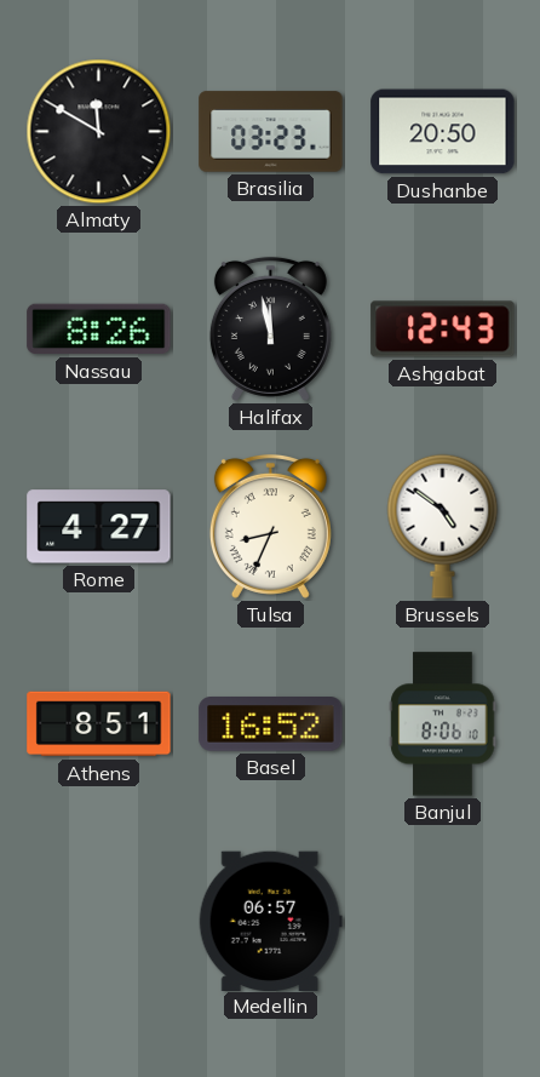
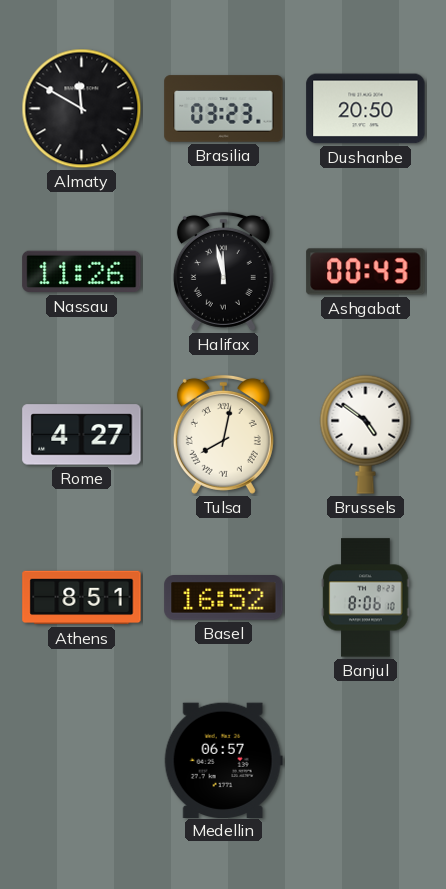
Nassau: 8:26 -> 11:26 (82, 272)
Ashgabat: 12:43 -> 00:43 (366, 272)
Tulsa: 8:34 -> 8:02 (223, 434)
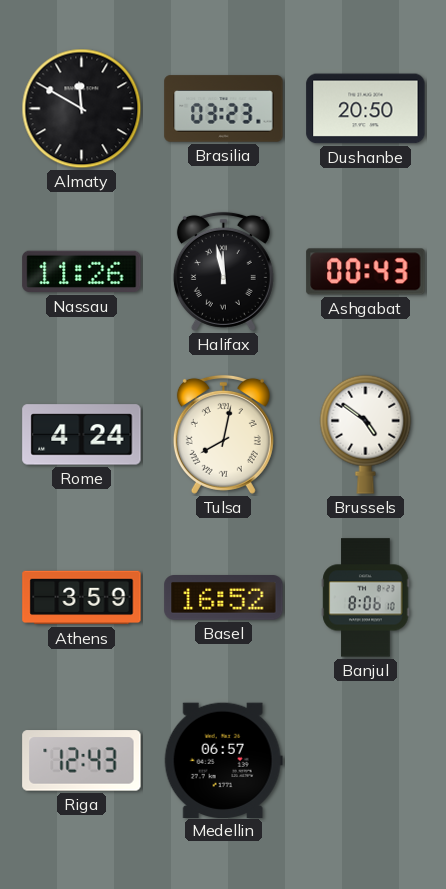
Rome: 4:27 -> 4:24 (82, 435)
Athens: 8:51 -> 3:59 (82, 598)
Riga: none -> 12:43 (82, 761)
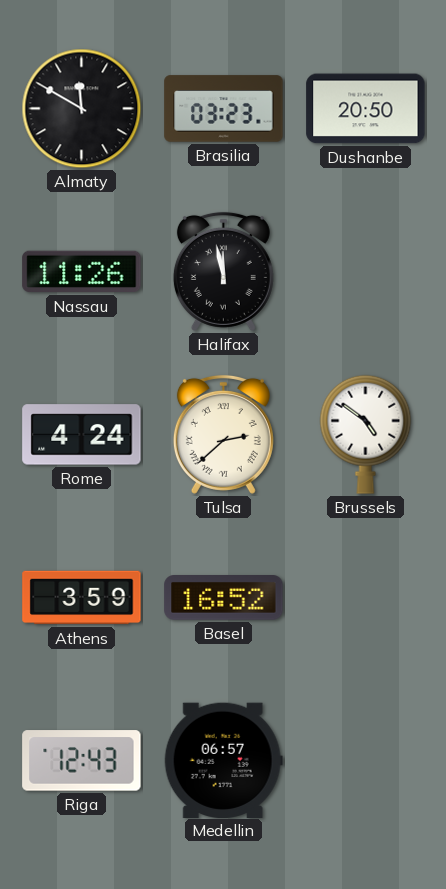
Ashgabat: 00:43 -> none (366, 272)
Tulsa: 8:02 -> 2:38 (223, 434)
Banjul: 8:06 -> none (366, 598)
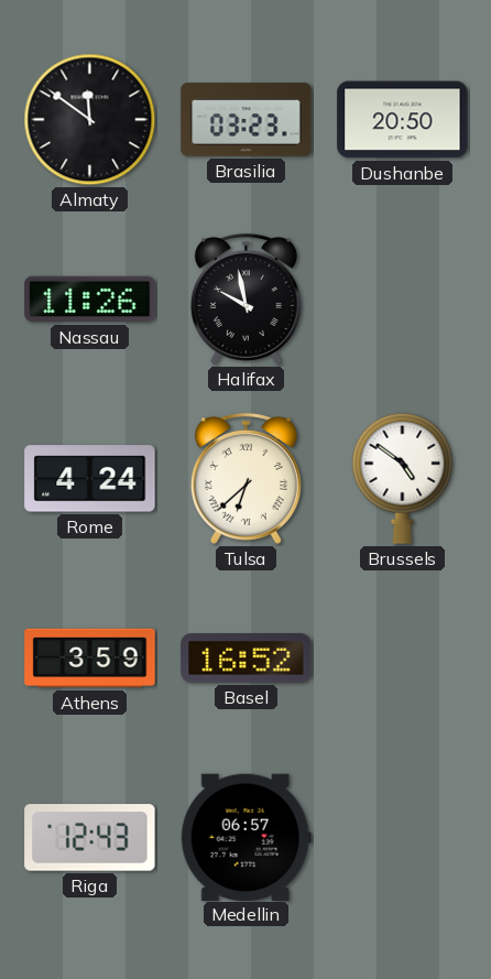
Almaty: 11:50 -> 11:51 (90, 120)
Halifax: 11:58 -> 9:58 (245, 298)
Tulsa: 2:38 -> 6:38 (245, 478)
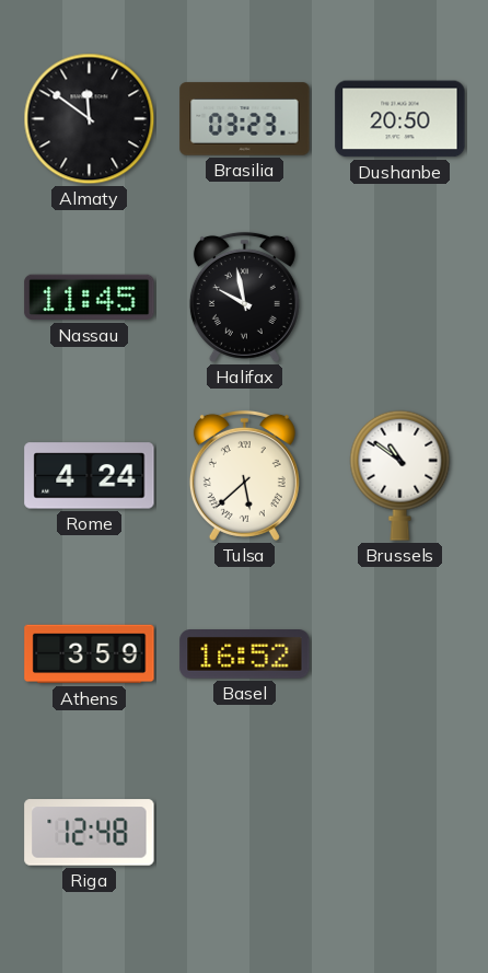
Nassau: 11:26 -> 11:45 (90, 298)
Tulsa: 6:38 -> 5:38 (244, 475)
Brussels: 4:51 -> 10:51 (400, 475)
Riga: 12:43 -> 12:48 (90, 833)
Medellin: 06:57 -> none (245, 837)
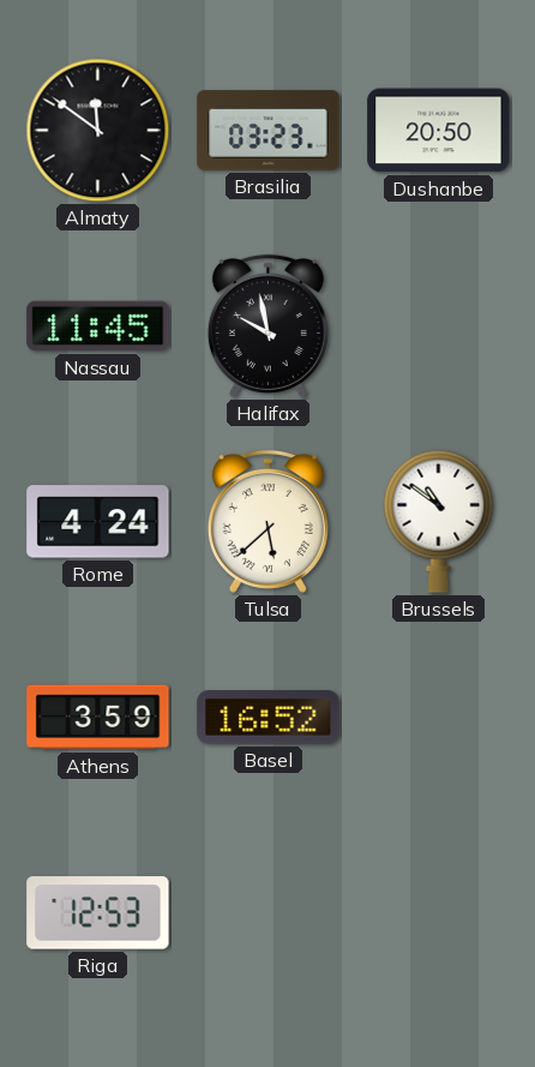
Riga: 12:48 -> 12:53 (98, 913)
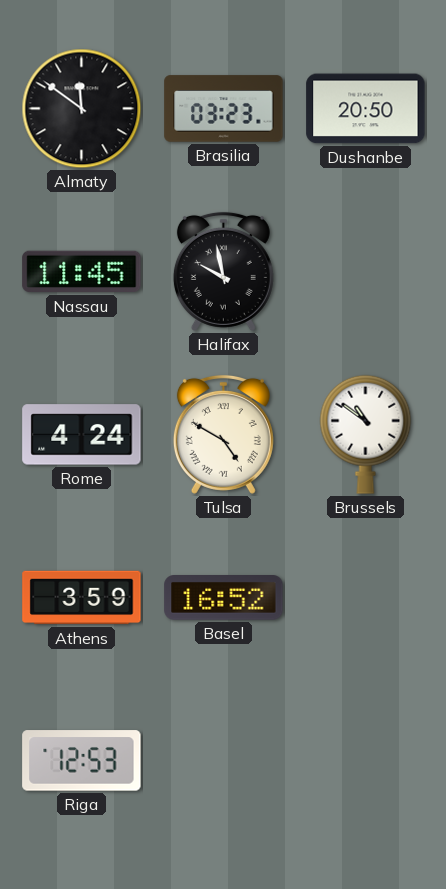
Tulsa: 5:38 -> 4:50 (223, 434)
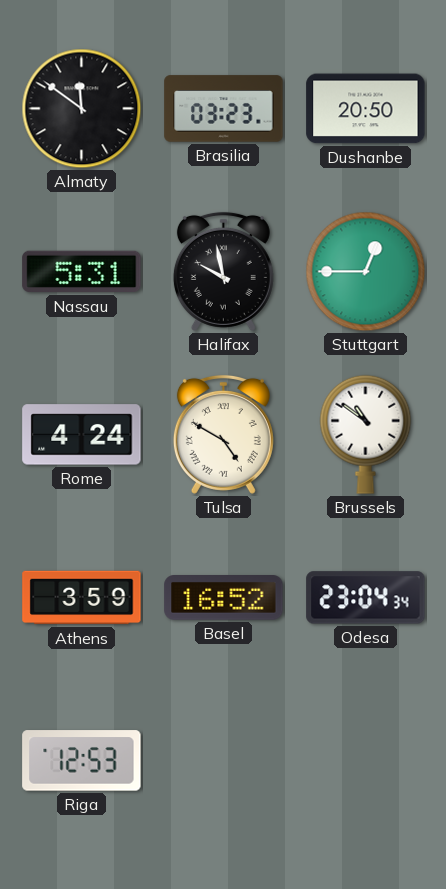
Nassau: 11:45 -> 5:31 (82, 272)
Stuttgart: none -> 12:45 (366, 272)
Odesa: none -> 23:04 (366, 598)
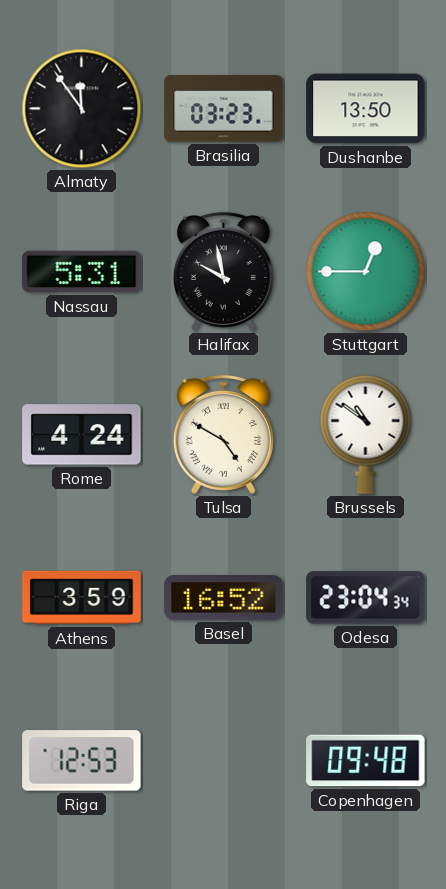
Almaty: 11:51 -> 11:54 (82, 109)
Dushanbe: 20:50 -> 13:50 (366, 109)
Copenhagen: none -> 09:48 (366, 761)
